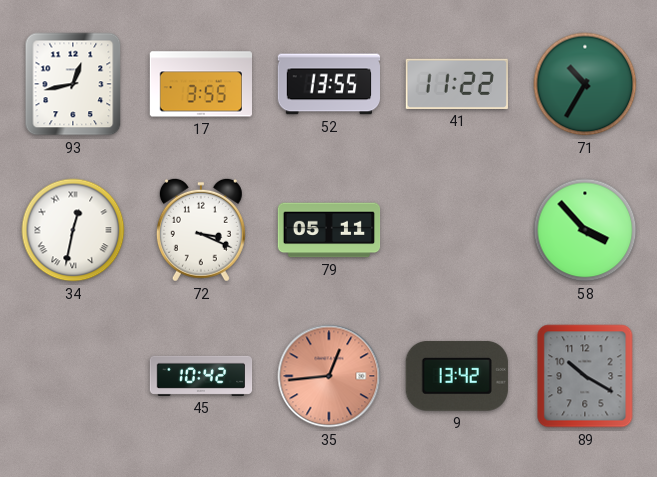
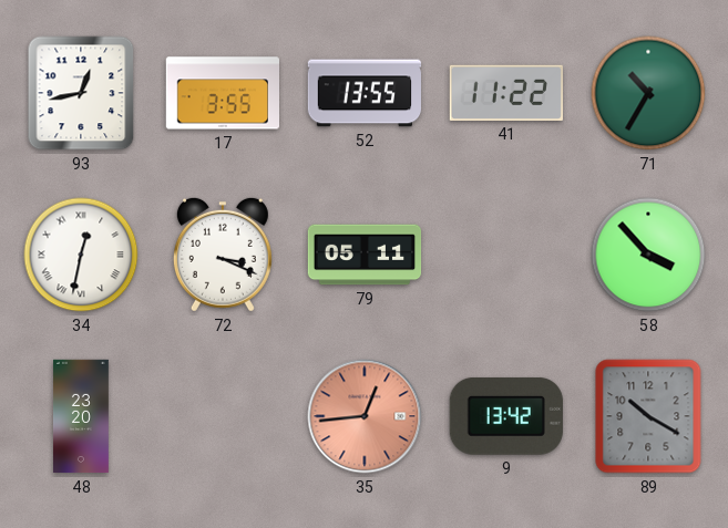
48: none -> 23:20 (82, 416)
45: 10:42 -> none (201, 376)
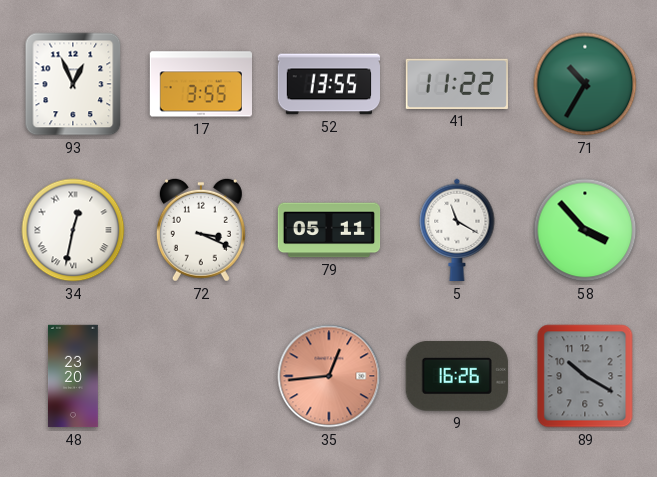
93: 12:43 -> 12:56 (73, 84)
5: none -> 11:20 (457, 230)
9: 13:42 -> 16:26 (457, 376)
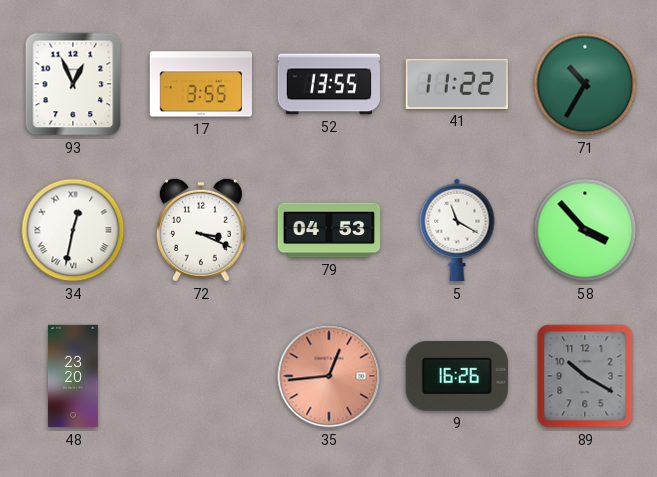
79: 05:11 -> 04:53 (329, 230)
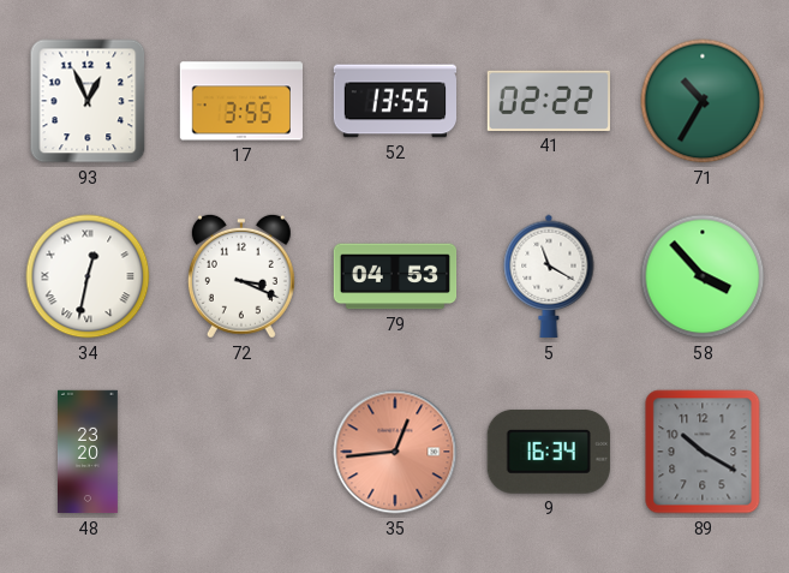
41: 11:22 -> 02:22 (548, 101)
9: 16:26 -> 16:34 (549, 452)
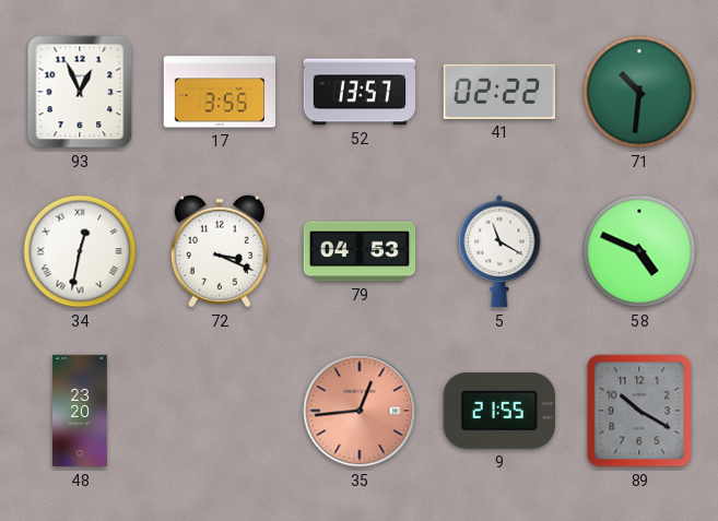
52: 13:55 -> 13:57 (360, 92)
71: 10:35 -> 10:31 (639, 92)
58: 3:53 -> 4:49 (639, 251)
9: 16:34 -> 21:55 (499, 411)
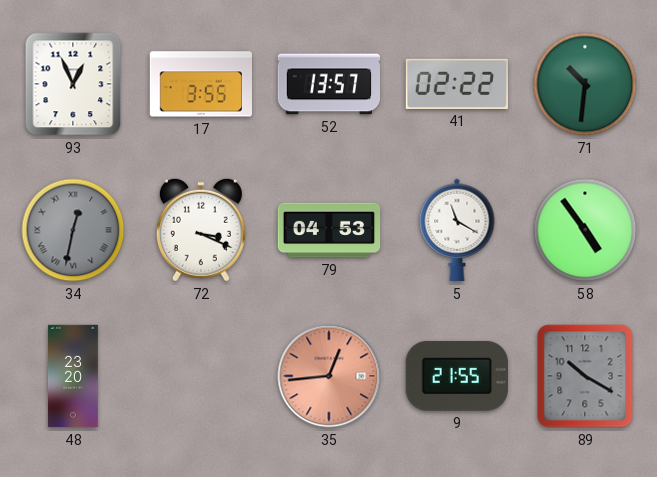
34 dial: white -> grey (73, 230)
58: 4:49 -> 4:54 (585, 230)
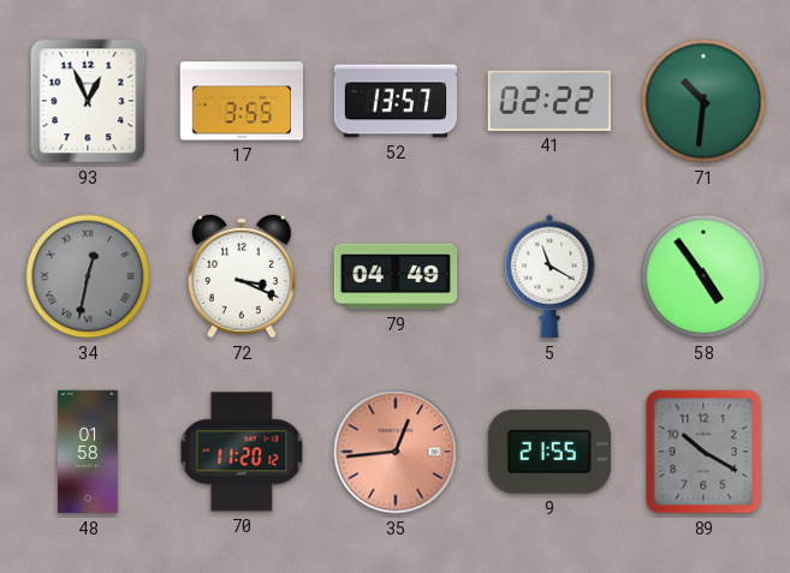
79: 04:53 -> 04:49 (396, 276)
48: 23:20 -> 01:58 (89, 452)
70: none -> 11:20 (242, 452)
